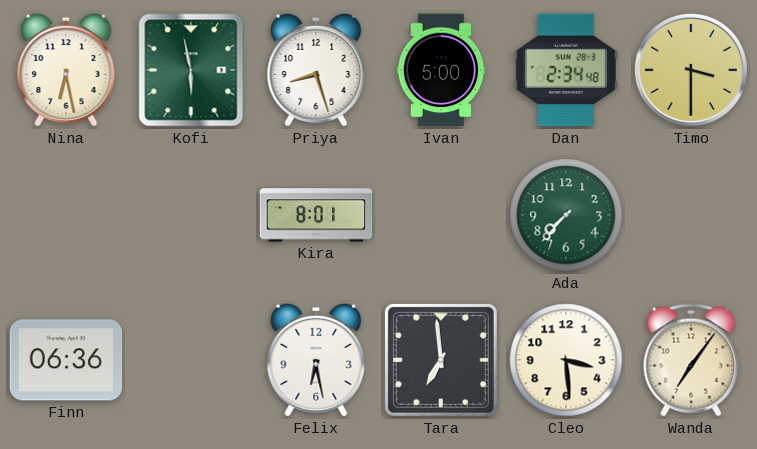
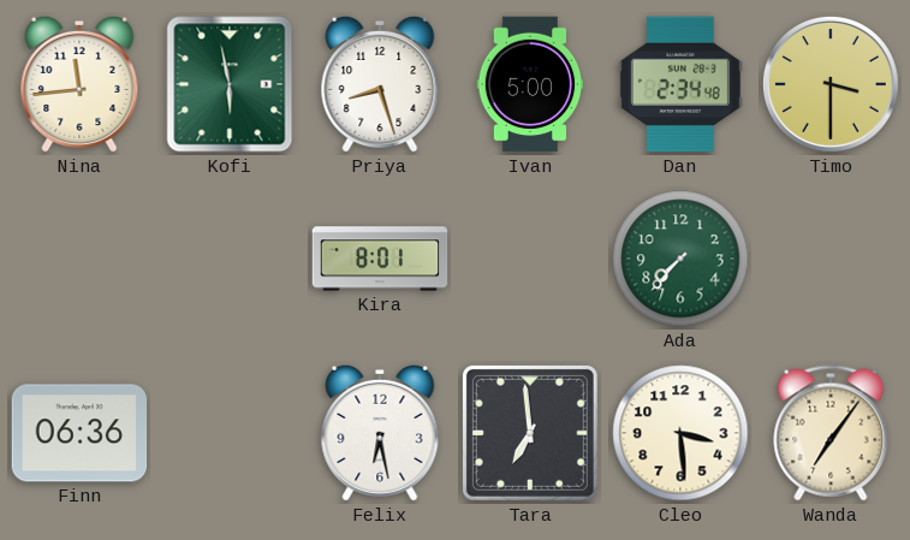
Nina: 6:28 -> 11:44 (79, 84)
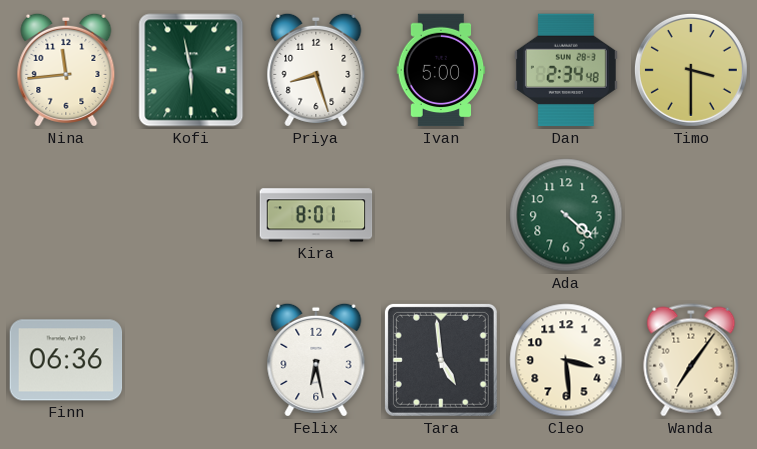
Ada: 7:37 -> 4:22 (566, 215)
Tara: 6:59 -> 4:59 (441, 360)
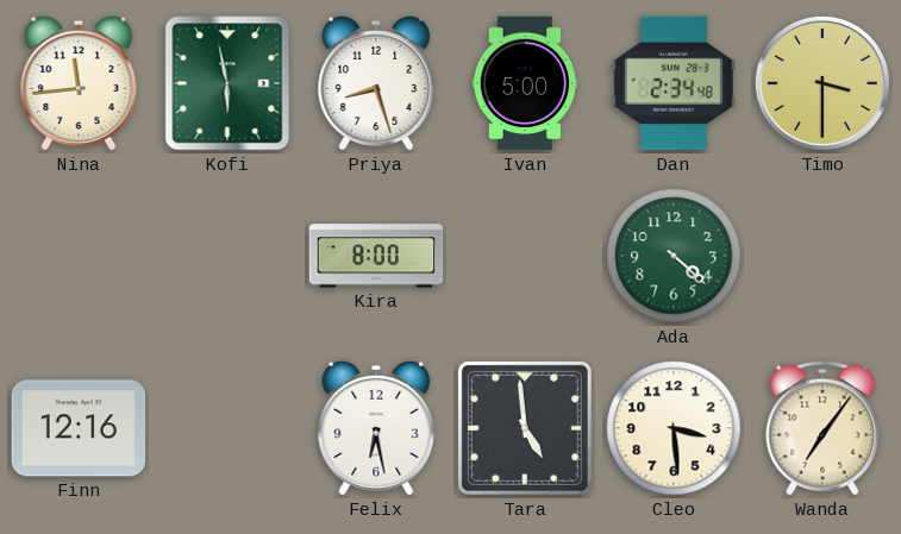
Kira: 8:01 -> 8:00 (376, 256)
Finn: 06:36 -> 12:16 (79, 428)
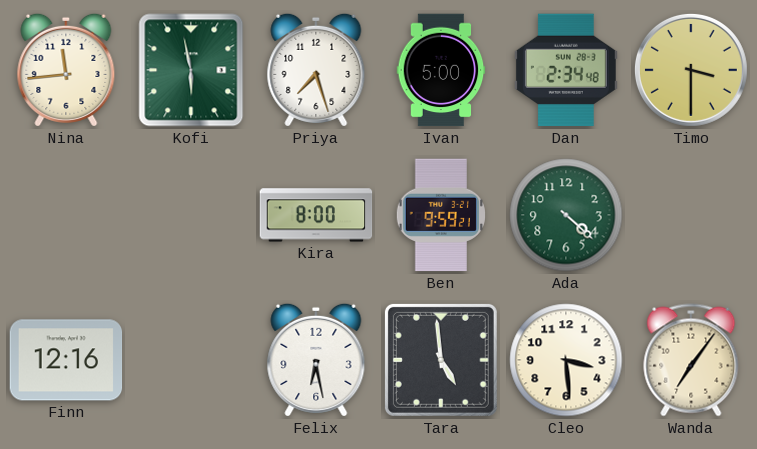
Priya: 8:27 -> 7:27 (316, 70)
Ben: none -> 9:59 (441, 215)
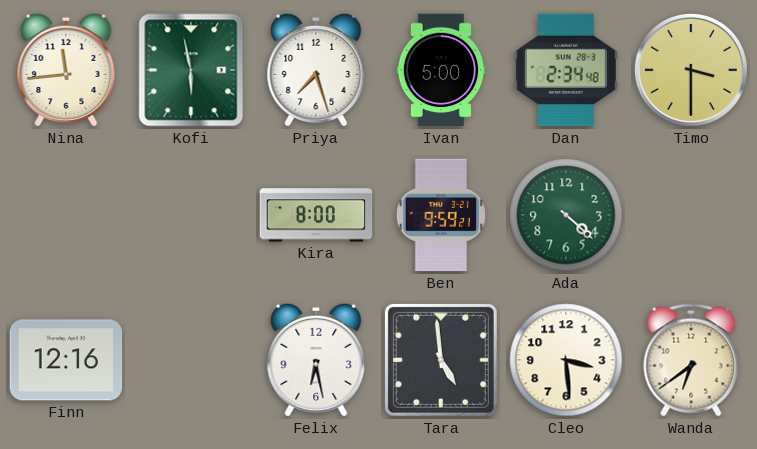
Wanda: 7:06 -> 6:39 (691, 360)
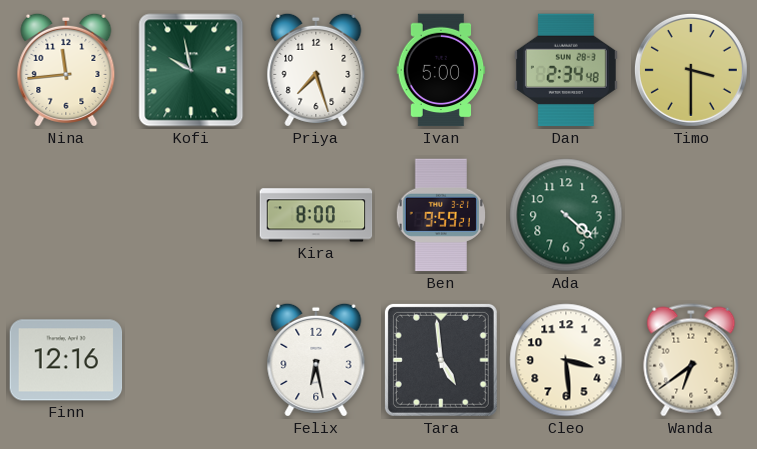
Kofi: 5:58 -> 9:58 (191, 70)
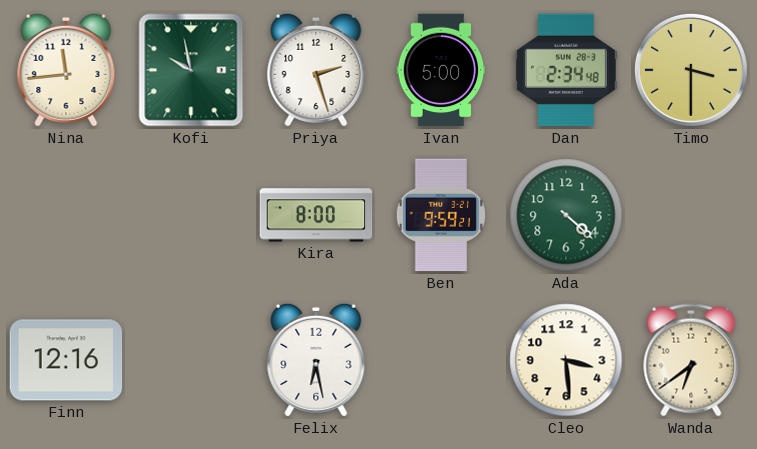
Priya: 7:27 -> 2:27 (316, 70)
Tara: 4:59 -> none (441, 360)
